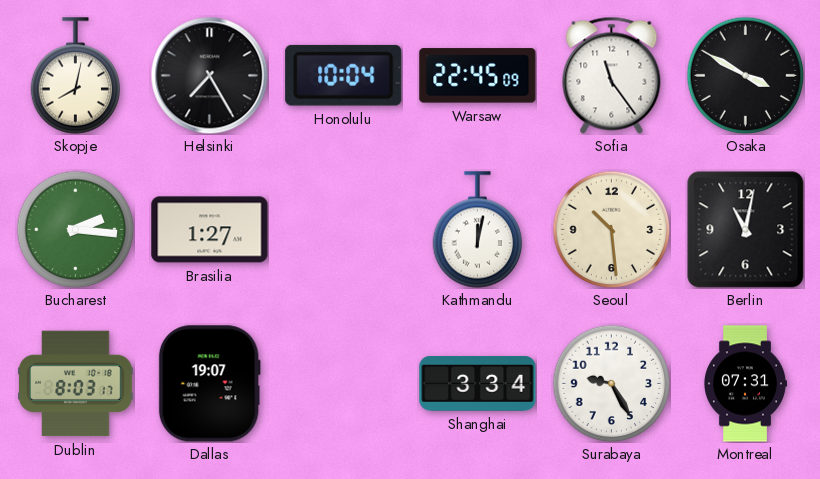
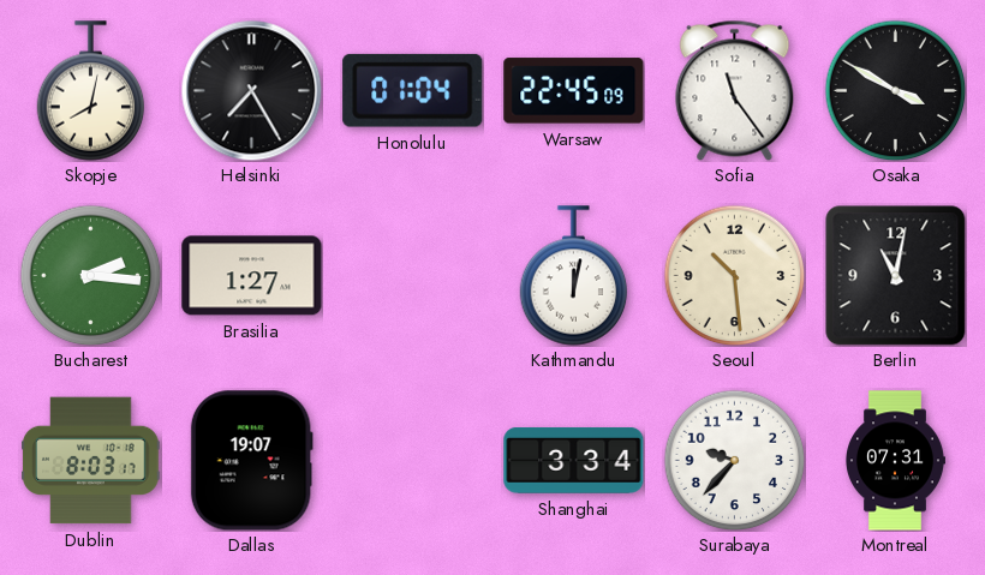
Honolulu: 10:04 -> 01:04 (413, 90)
Surabaya: 9:25 -> 9:37 (734, 460)
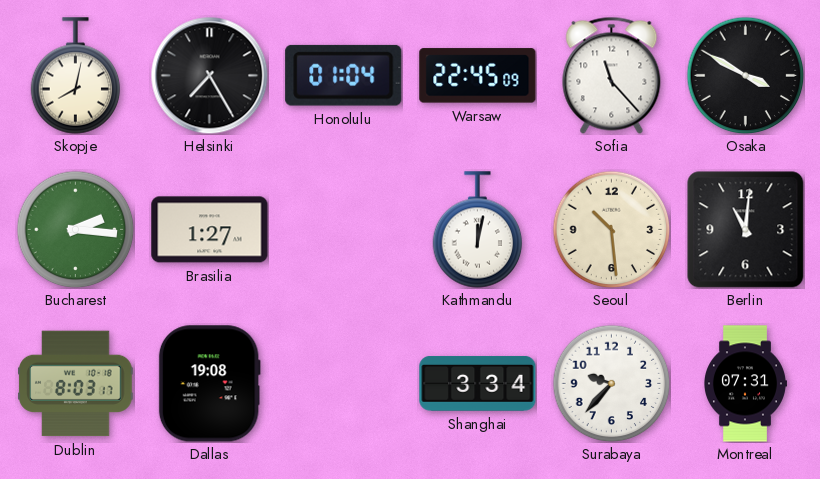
Sofia: 11:24 -> 11:23 (612, 75)
Berlin: 11:02 -> 11:01 (745, 229)
Dallas: 19:07 -> 19:08 (209, 384)
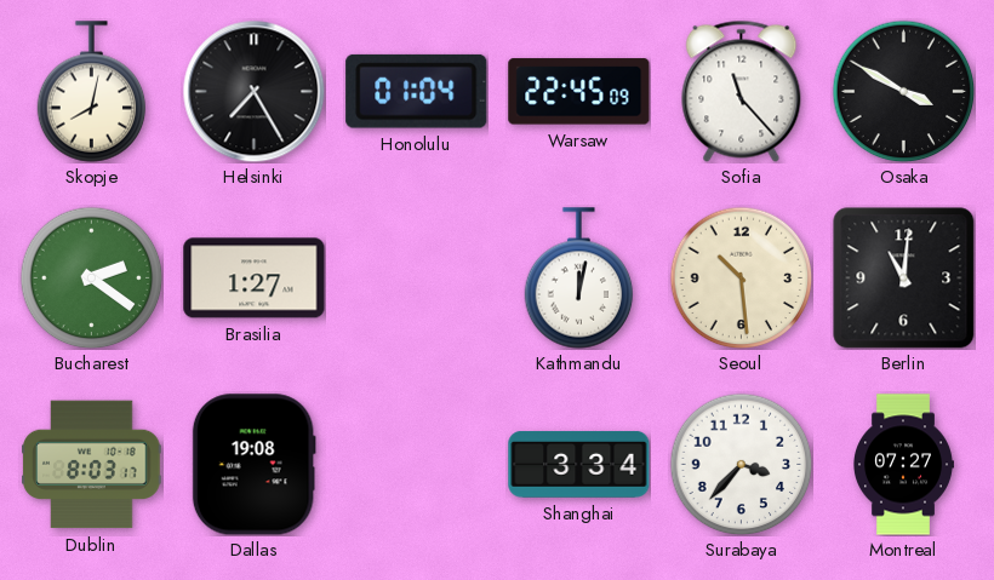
Bucharest: 2:16 -> 2:21 (91, 277)
Surabaya: 9:37 -> 3:37 (741, 464)
Montreal: 07:31 -> 07:27 (904, 465)
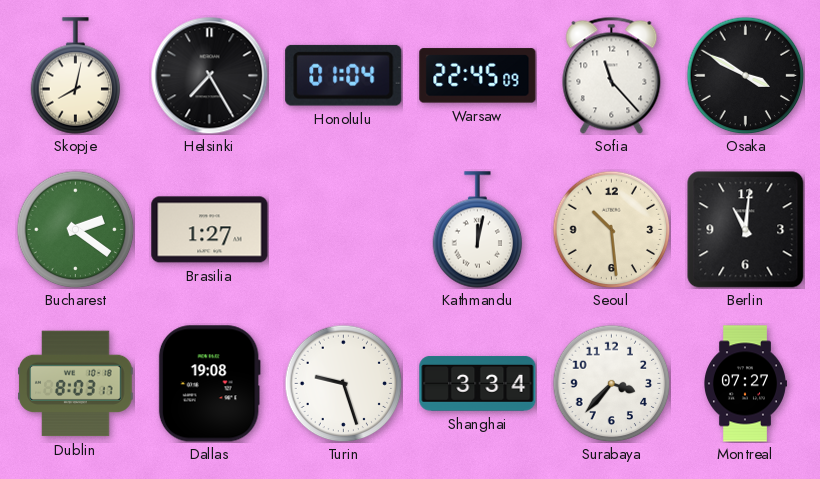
Turin: none -> 9:27 (343, 383)
